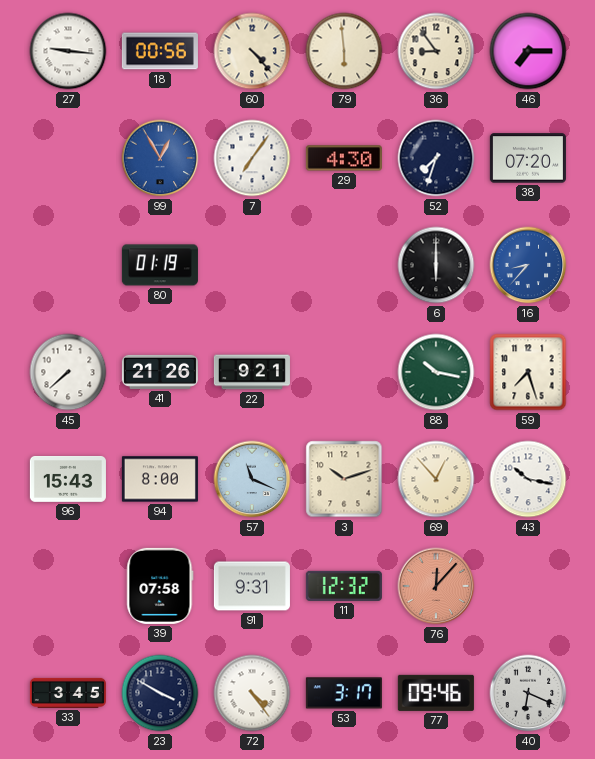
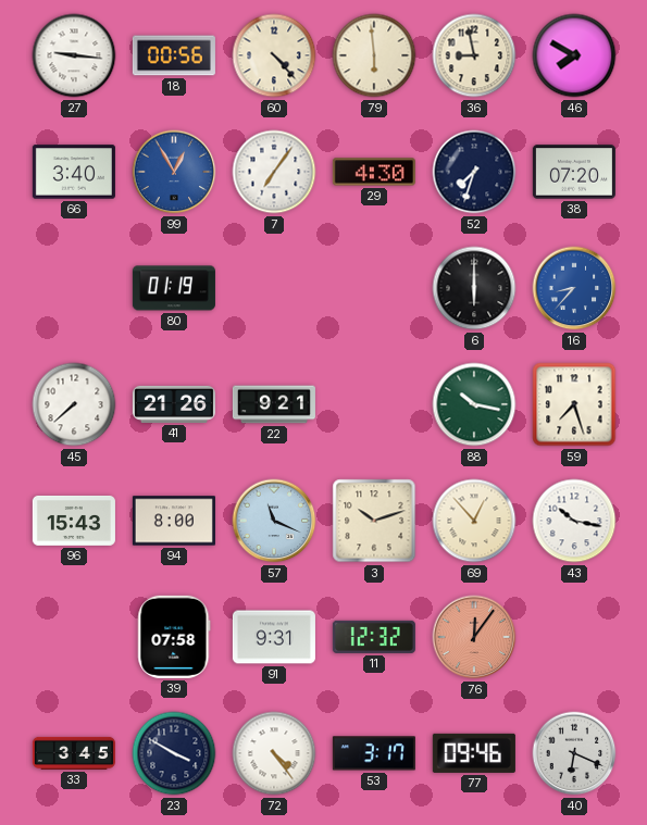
36: 8:54 -> 8:58 (474, 55)
46: 7:15 -> 7:50 (574, 55)
66: none -> 3:40 (74, 172)
76: 12:07 -> 12:06 (474, 637)
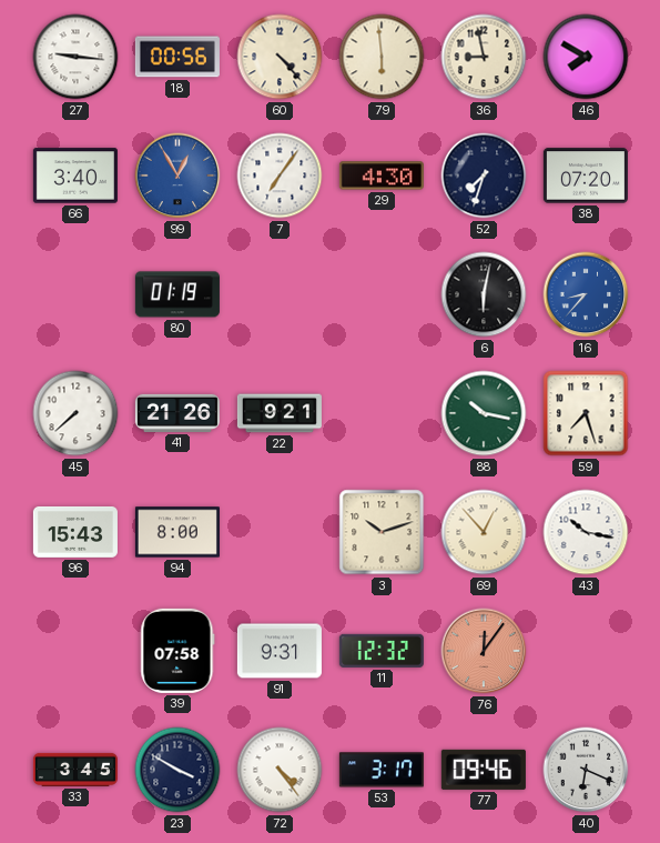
6: 6:00 -> 6:02 (484, 294)
57: 11:19 -> none (274, 521)
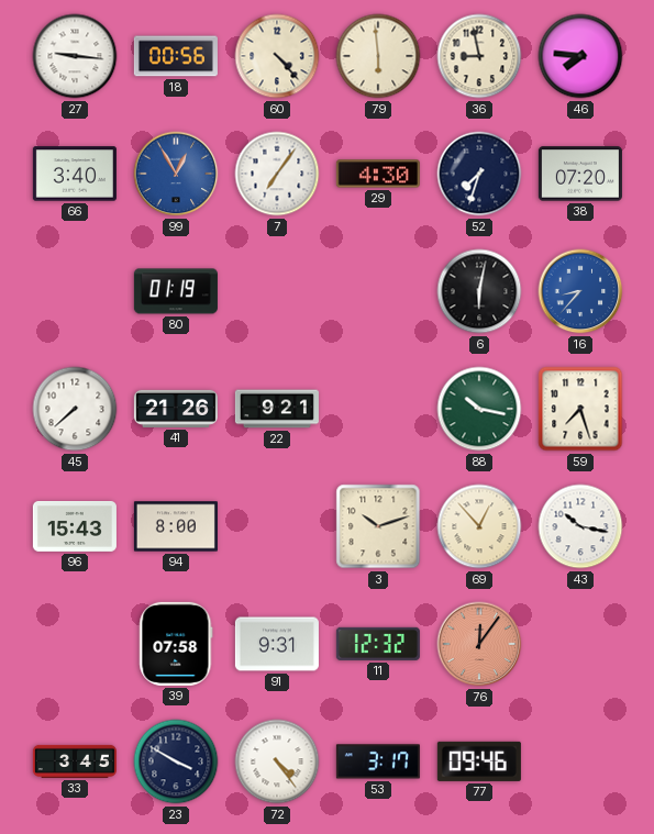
46: 7:50 -> 7:46 (580, 56)
40: 6:19 -> none (586, 770)
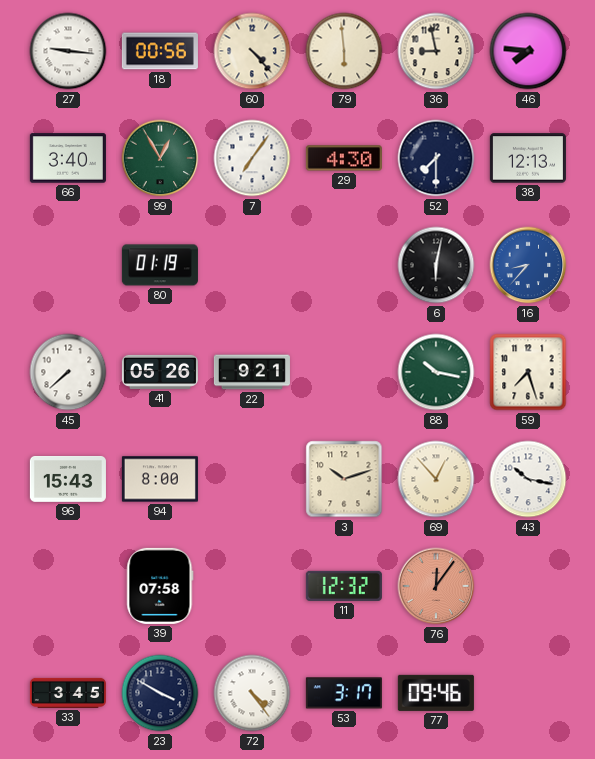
99 dial: blue -> green (160, 158)
52: 7:33 -> 7:30 (436, 158)
38: 07:20 -> 12:13 (528, 158)
41: 21:26 -> 05:26 (160, 372)
91: 9:31 -> none (277, 644)
